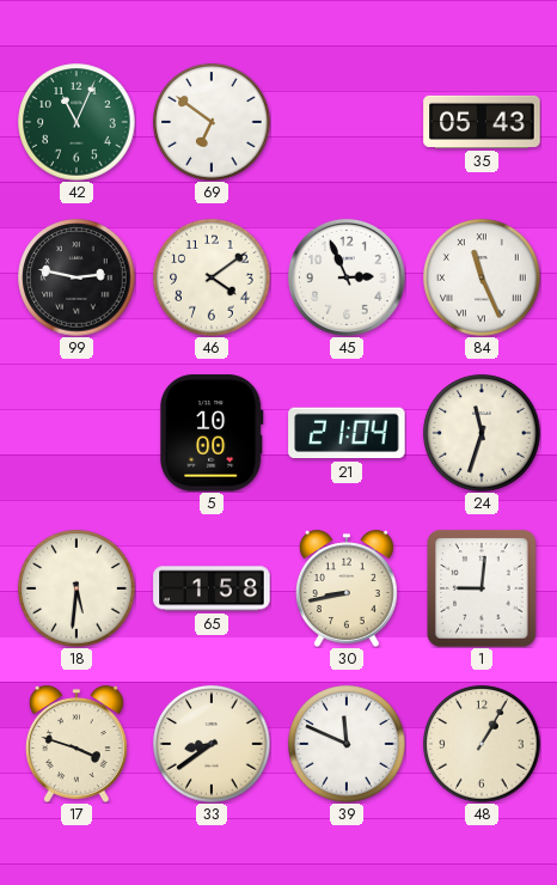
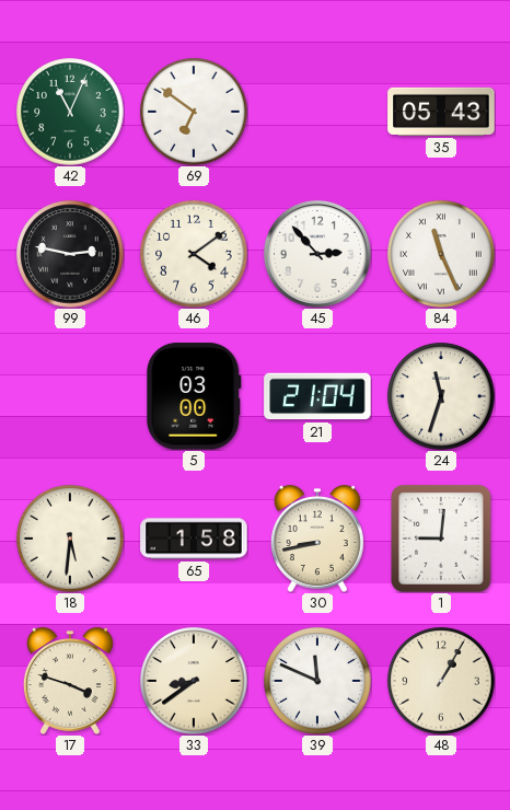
45: 2:56 -> 2:53 (317, 254)
5: 10:00 -> 03:00 (195, 396)
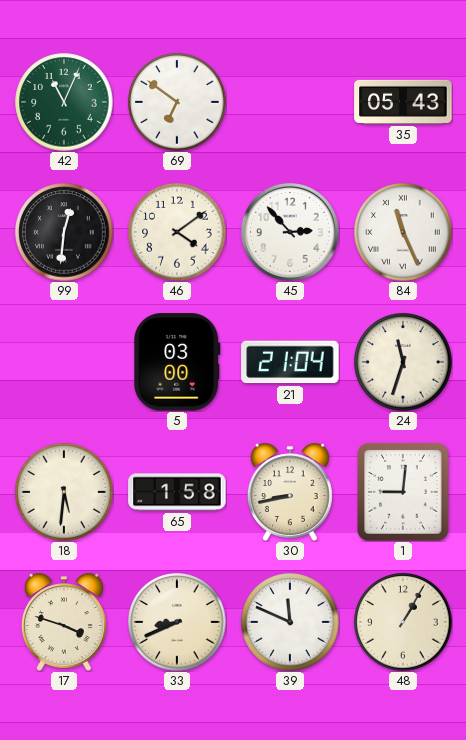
99: 2:47 -> 12:31 (64, 232)
33: 8:39 -> 8:41 (177, 622)
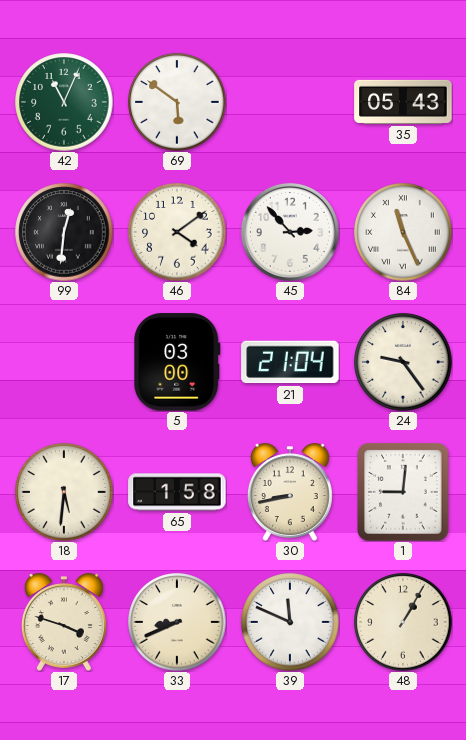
69: 6:51 -> 5:51 (177, 102)
24: 11:33 -> 9:24 (403, 362)
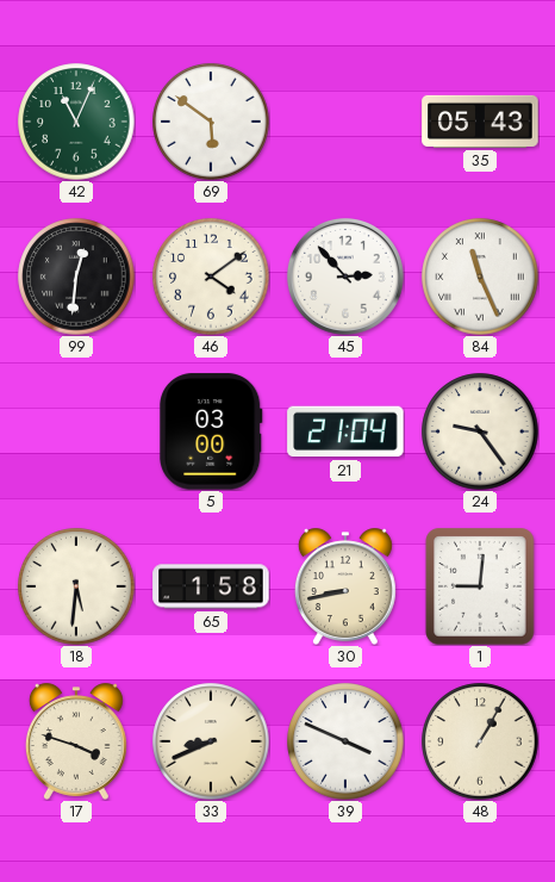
39: 11:49 -> 3:49 (345, 741)
